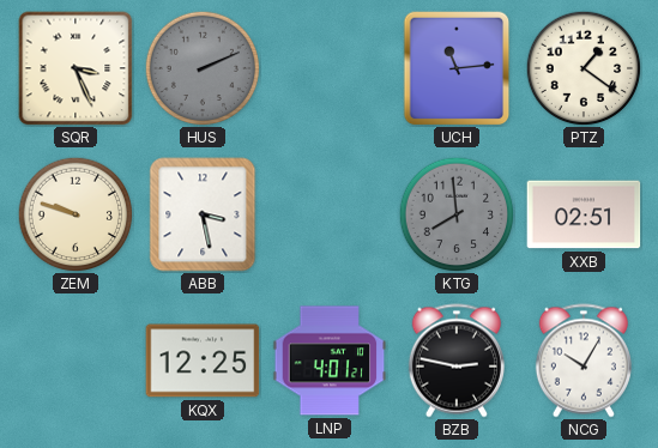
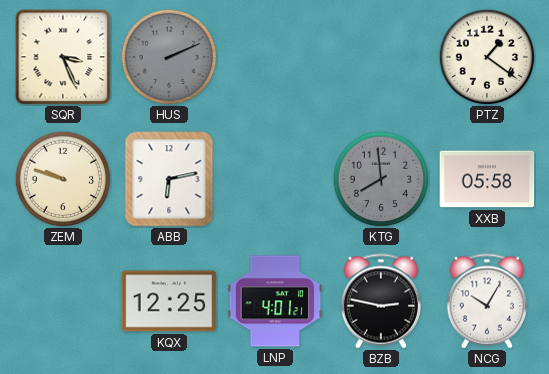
UCH: 11:14 -> none (457, 68)
ABB: 3:28 -> 6:13 (169, 179)
XXB: 02:51 -> 05:58 (487, 179)
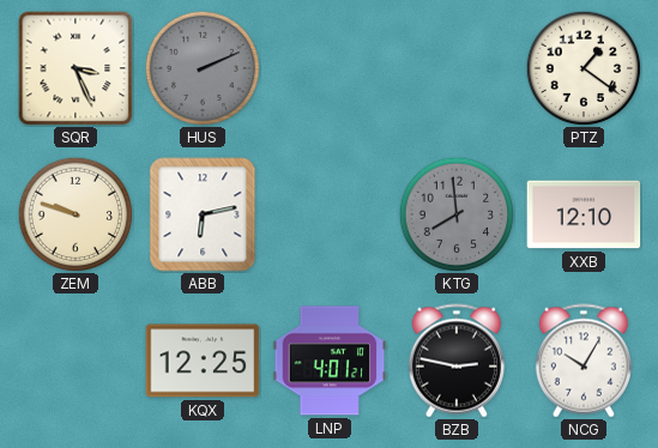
XXB: 05:58 -> 12:10 (584, 214)
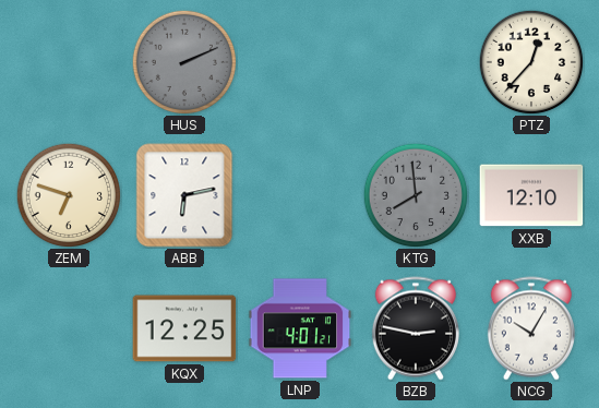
SQR: 3:26 -> none (76, 68)
PTZ: 1:21 -> 12:37 (531, 62)
ZEM: 9:48 -> 6:48 (69, 195)
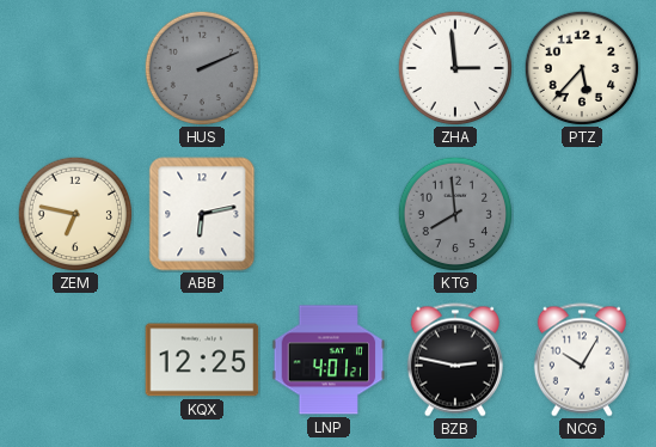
ZHA: none -> 2:59 (455, 68)
PTZ: 12:37 -> 5:37 (582, 68)
ZEM: 6:48 -> 6:47 (75, 214)
XXB: 12:10 -> none (531, 195)
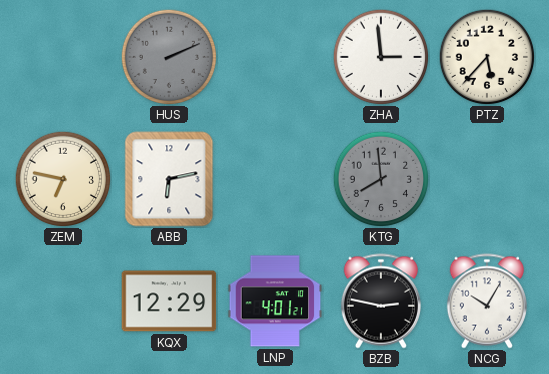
KQX: 12:25 -> 12:29 (169, 301)
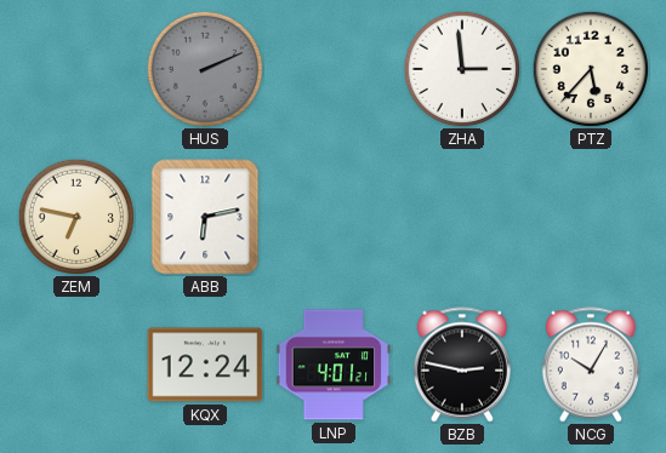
KTG: 7:59 -> none (381, 179)
KQX: 12:29 -> 12:24 (205, 365)
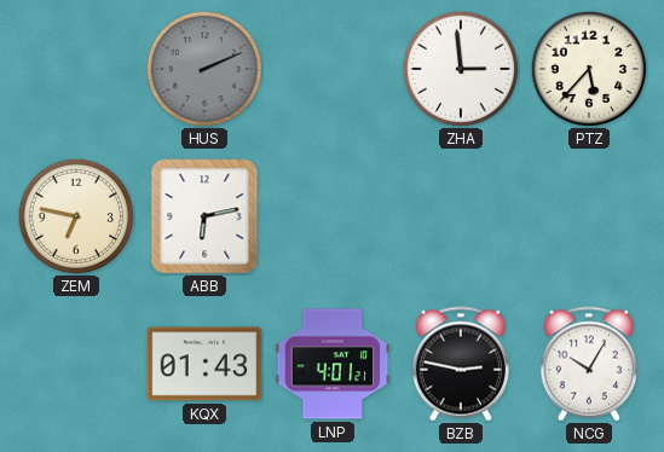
KQX: 12:24 -> 01:43 (204, 364)
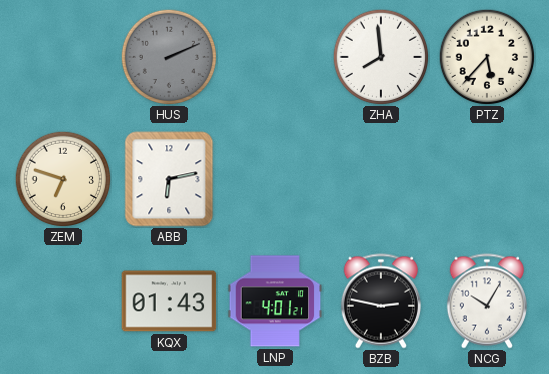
ZHA: 2:59 -> 7:59 (381, 57)
ZEM: 6:47 -> 6:48 (63, 179)
